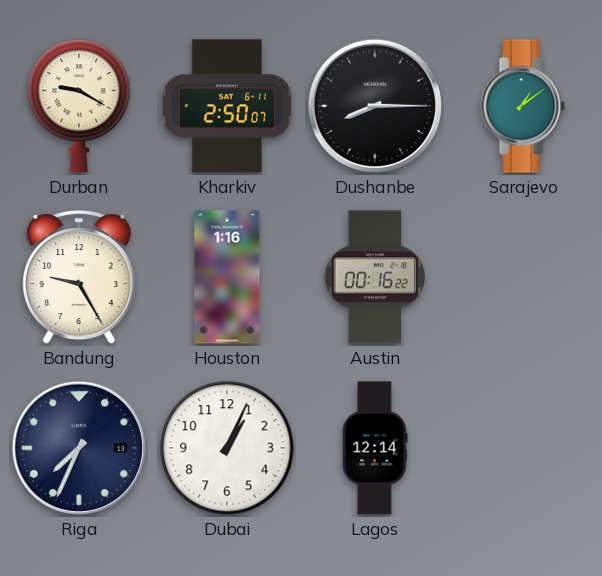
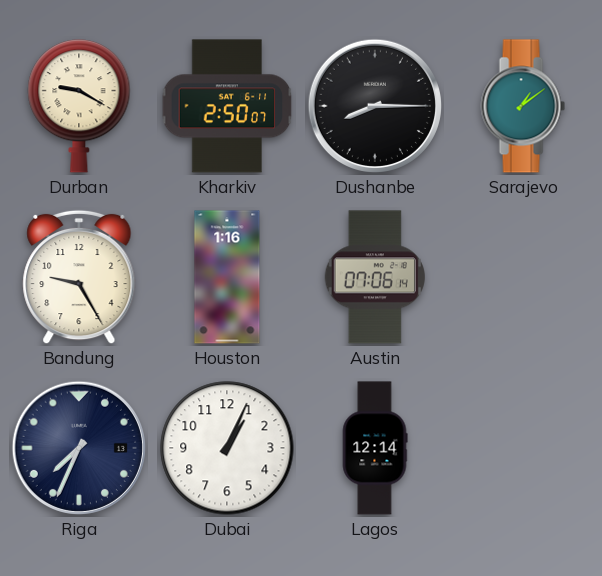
Austin: 00:16 -> 07:06 (374, 277)
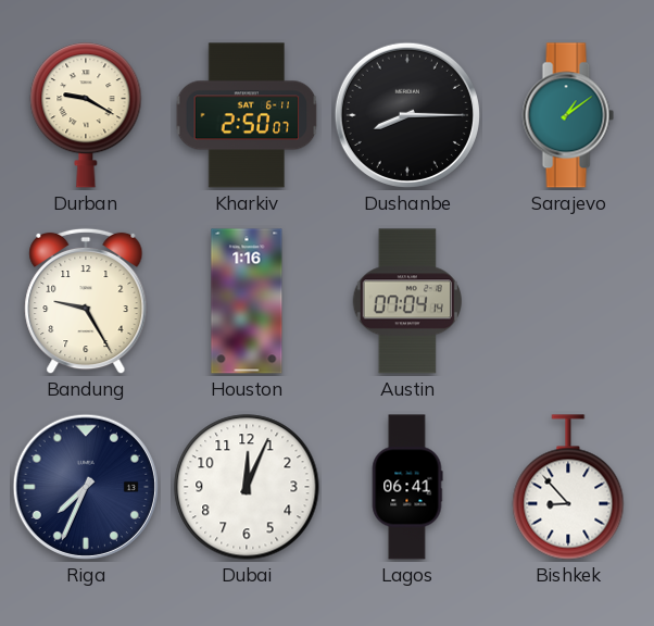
Austin: 07:06 -> 07:04 (406, 301)
Dubai: 1:04 -> 12:04 (247, 487)
Lagos: 12:14 -> 06:41 (407, 487)
Bishkek: none -> 8:53 (568, 487)
